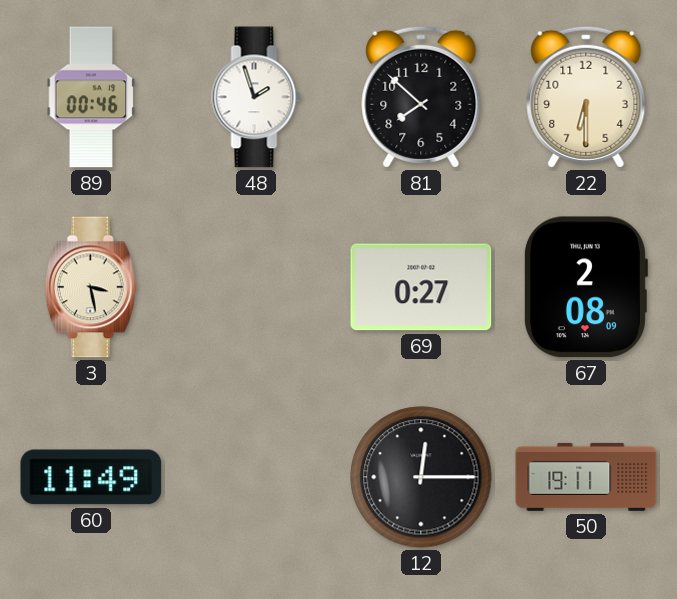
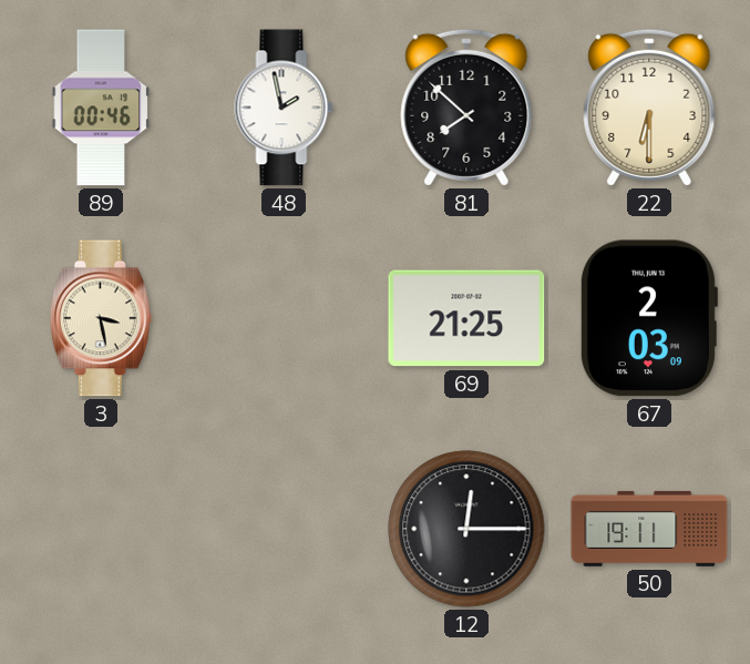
48: 1:57 -> 1:58 (284, 108)
69: 0:27 -> 21:25 (466, 318)
67: 2:08 -> 2:03 (648, 318)
60: 11:49 -> none (91, 477)
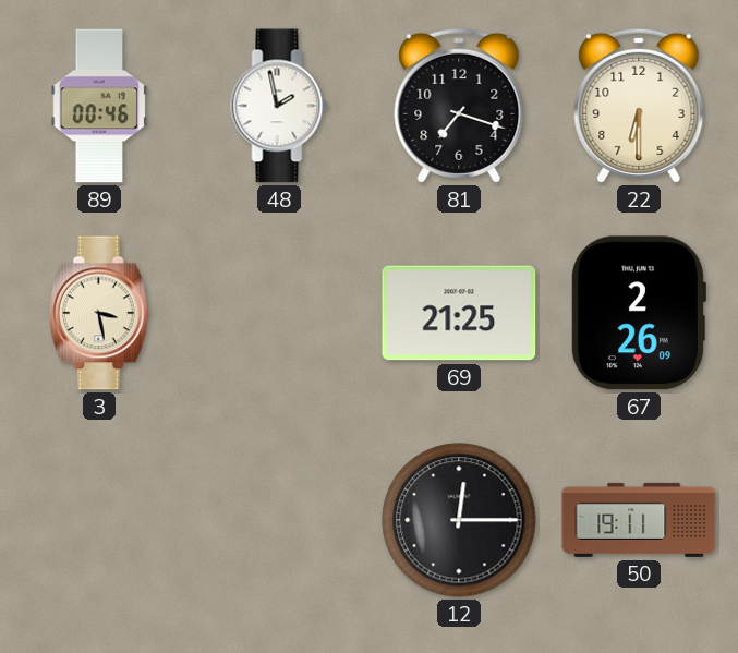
81: 7:52 -> 7:18 (459, 106)
67: 2:03 -> 2:26 (638, 313)
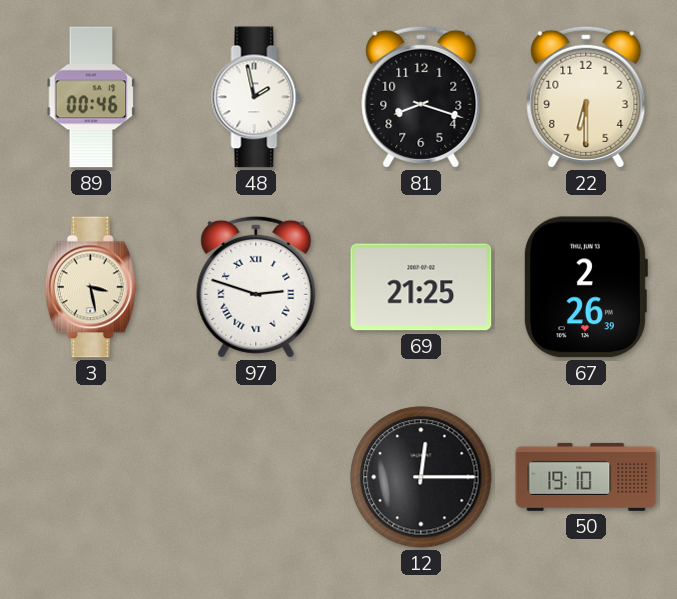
81: 7:18 -> 8:18 (421, 97)
97: none -> 2:48 (256, 287)
67: 2:26:09 -> 2:26:39 (585, 287)
50: 19:11 -> 19:10 (586, 477)
